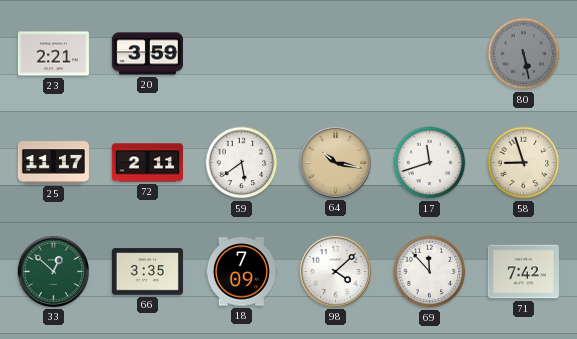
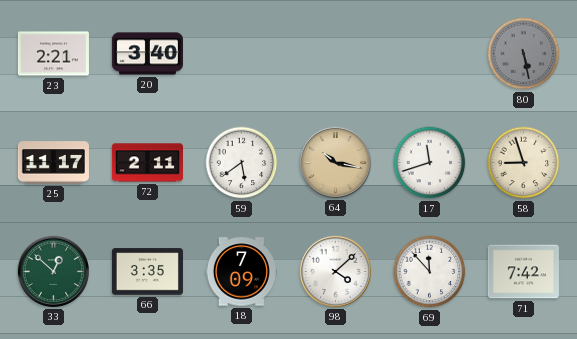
20: 3:59 -> 3:40 (147, 54)
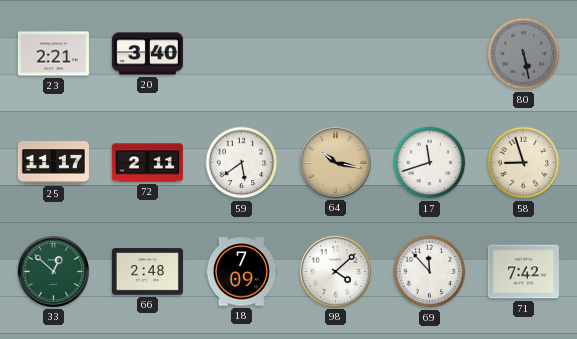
66: 3:35 -> 2:48 (147, 272)
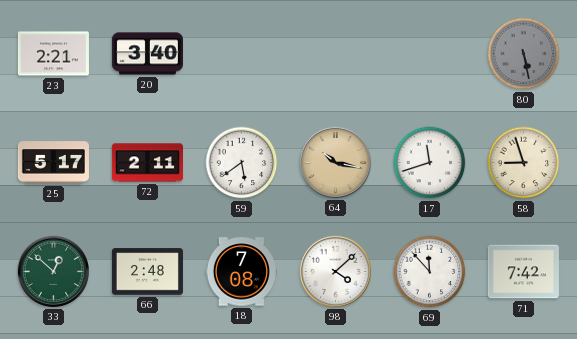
25: 11:17 -> 5:17 (53, 163)
18: 7:09 -> 7:08 (241, 272)
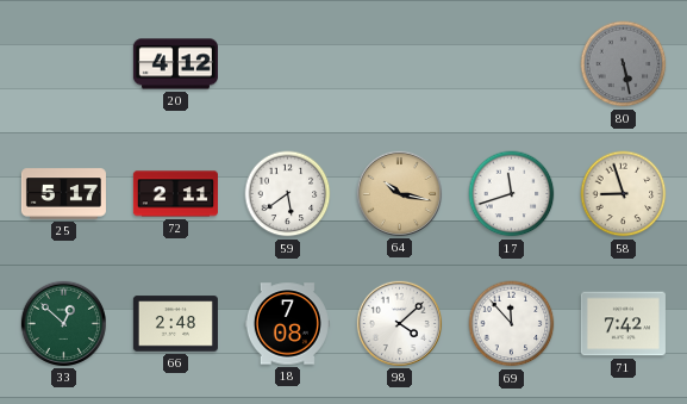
23: 2:21 -> none (53, 54)
20: 3:40 -> 4:12 (175, 64)
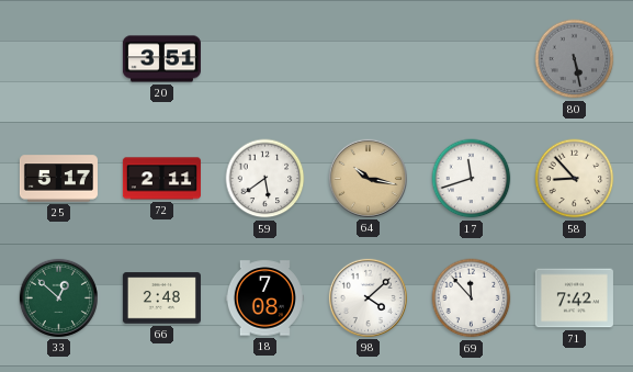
20: 4:12 -> 3:51 (161, 59)
58: 8:57 -> 8:53 (575, 179)
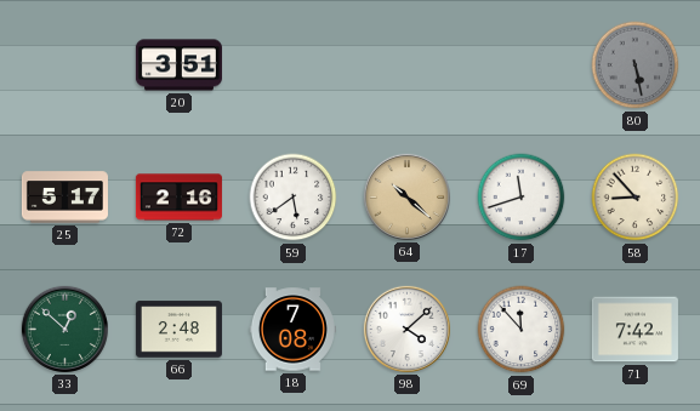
72: 2:11 -> 2:16 (178, 198)
64: 10:17 -> 10:22 (406, 196)
